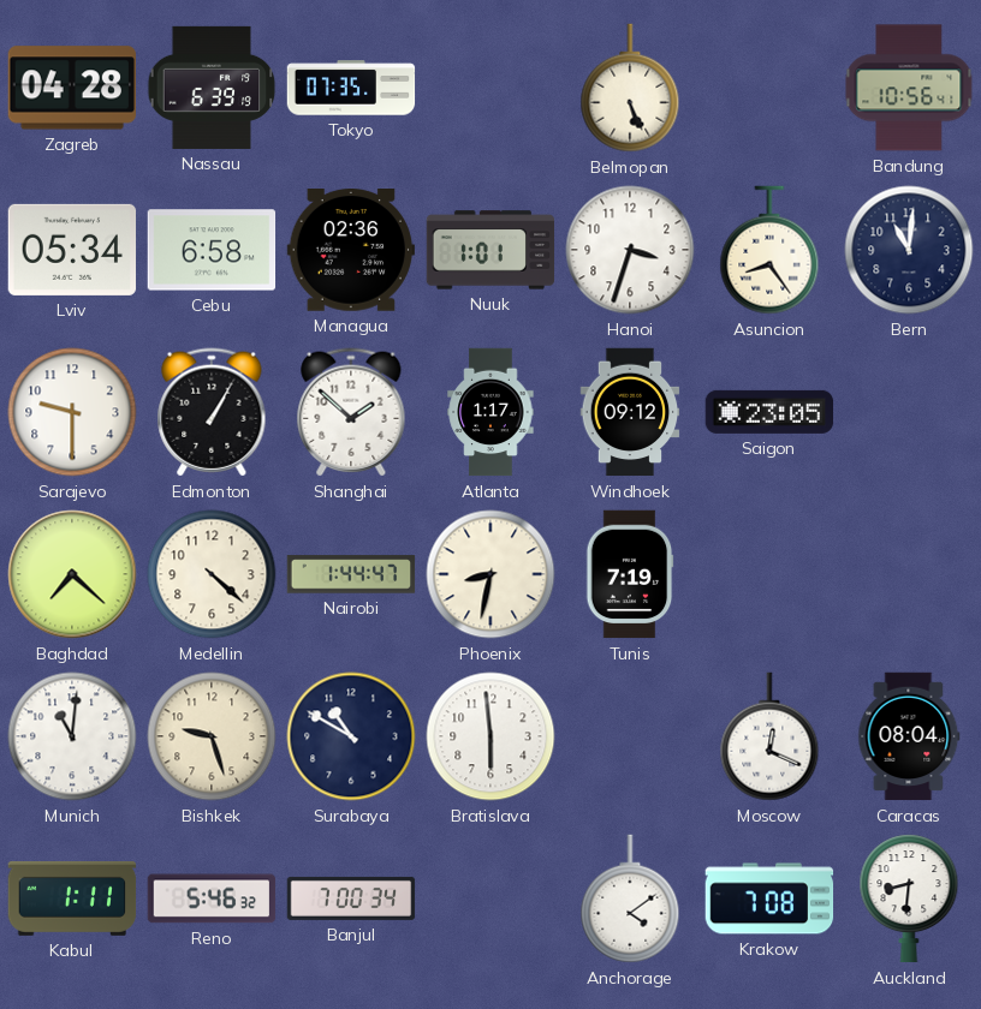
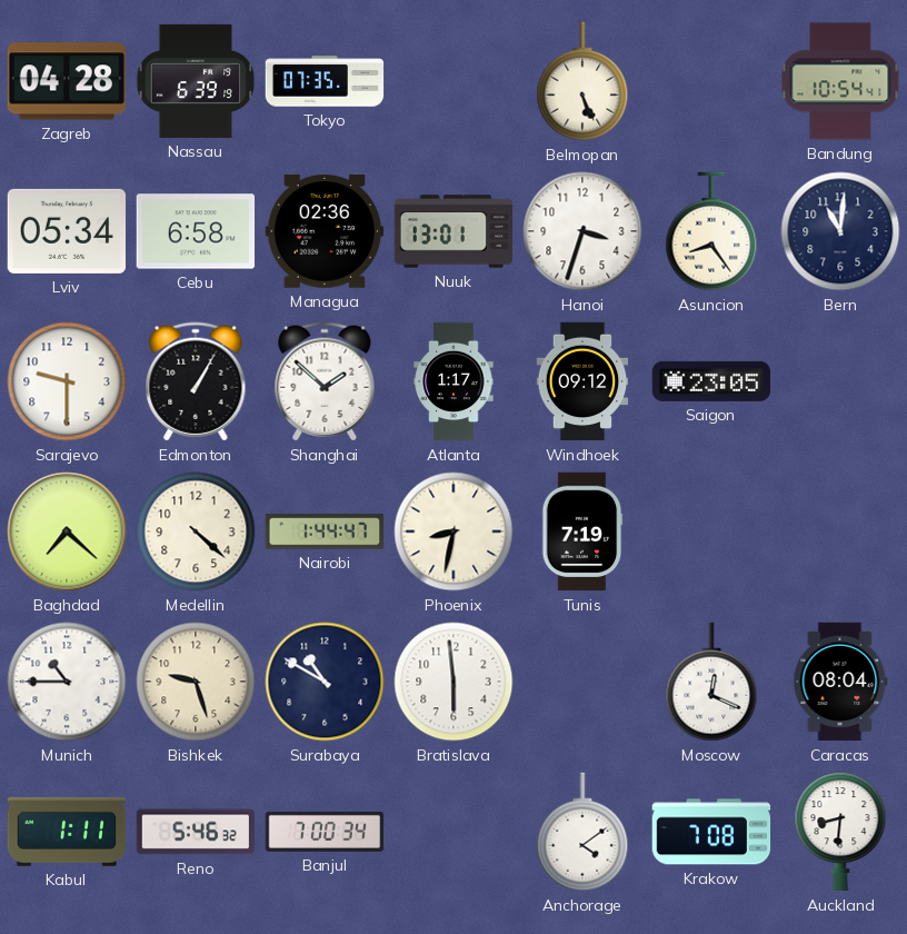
Bandung: 10:56 -> 10:54 (840, 81)
Nuuk: 1:01 -> 13:01 (453, 231)
Munich: 11:01 -> 10:45 (67, 682)
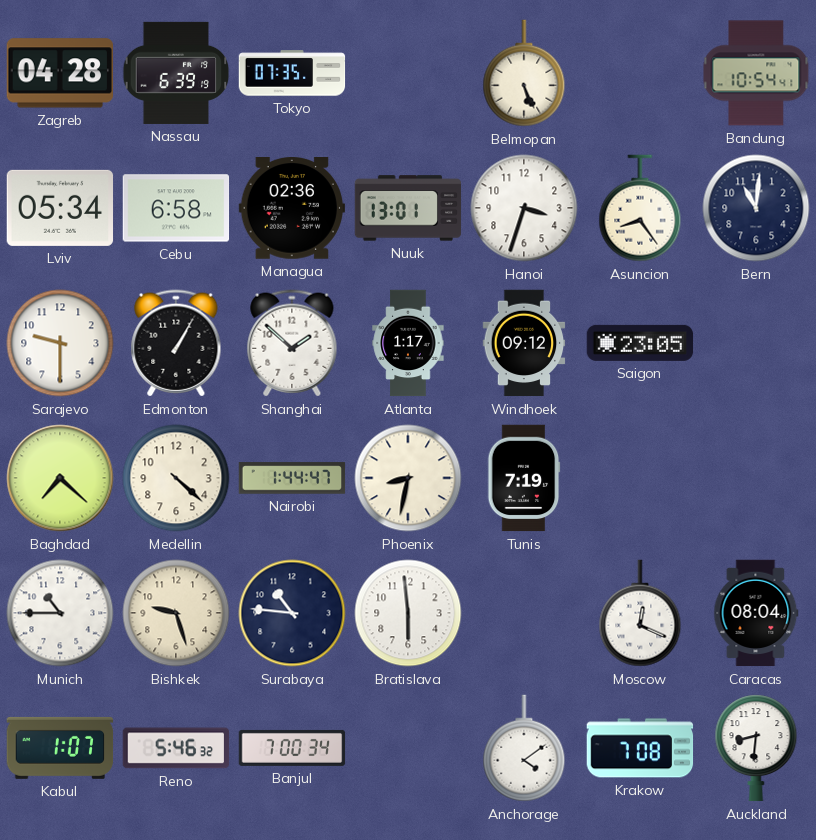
Surabaya: 10:50 -> 10:46 (292, 613)
Kabul: 1:11 -> 1:07 (60, 748)
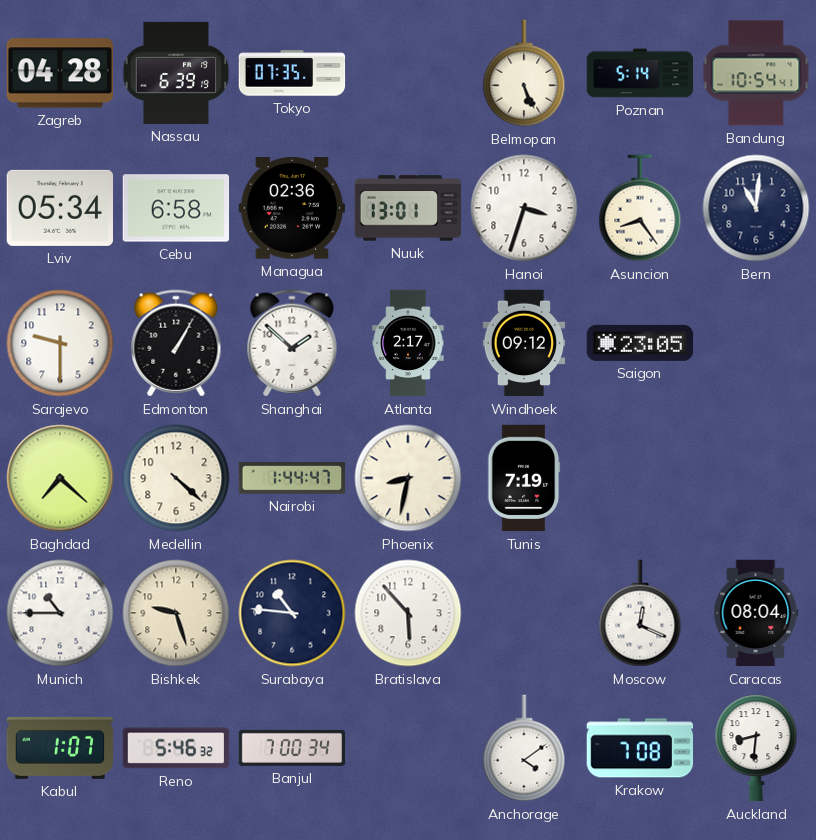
Poznan: none -> 5:14 (640, 73)
Atlanta: 1:17 -> 2:17 (408, 343)
Bratislava: 5:59 -> 5:53 (408, 613)
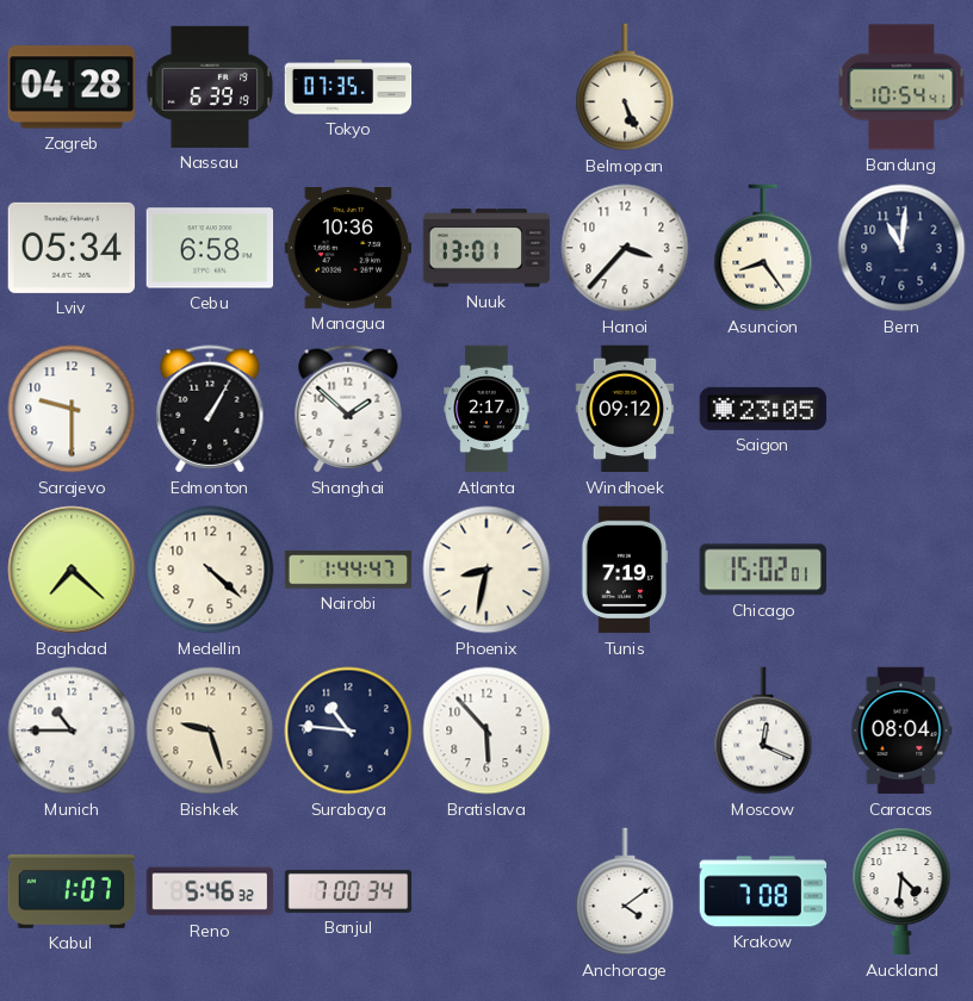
Poznan: 5:14 -> none (640, 73)
Managua: 02:36 -> 10:36 (347, 249)
Hanoi: 3:33 -> 3:37 (625, 248)
Chicago: none -> 15:02 (763, 570)
Auckland: 8:31 -> 4:31 (901, 891)
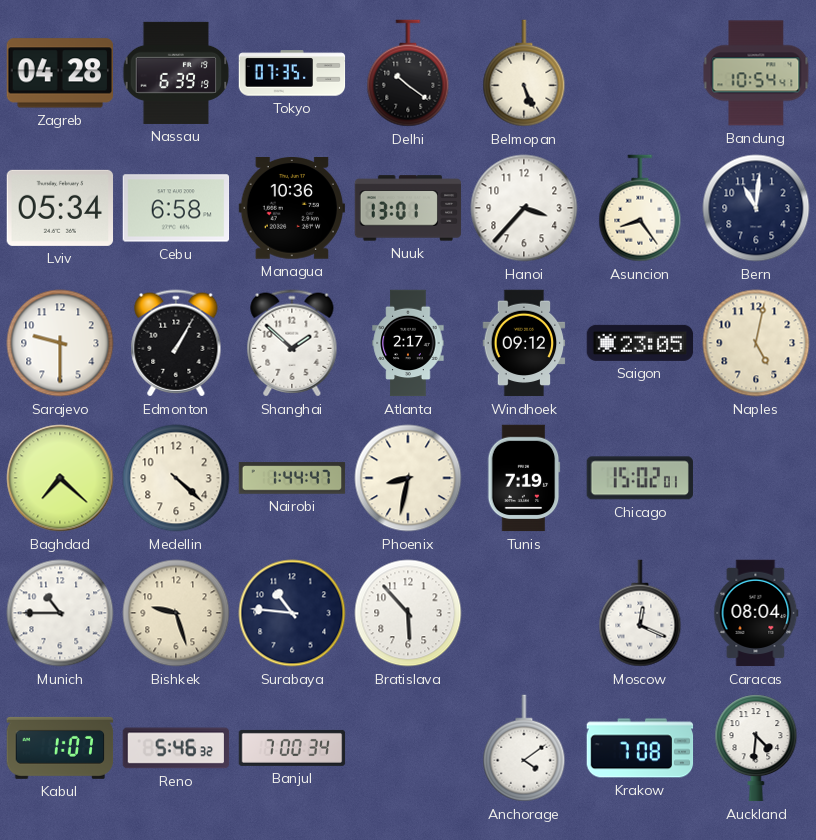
Delhi: none -> 10:21 (408, 73)
Naples: none -> 5:02 (756, 343)
